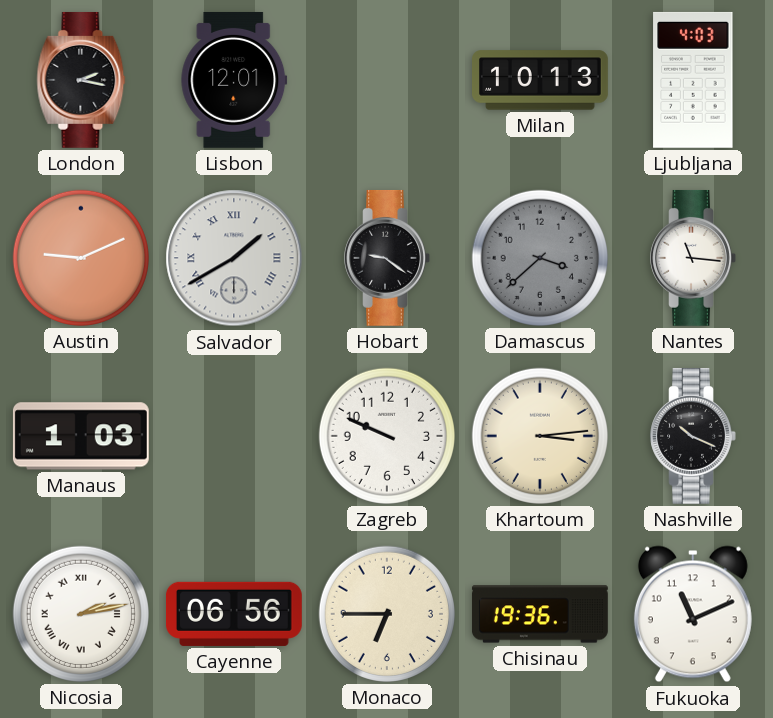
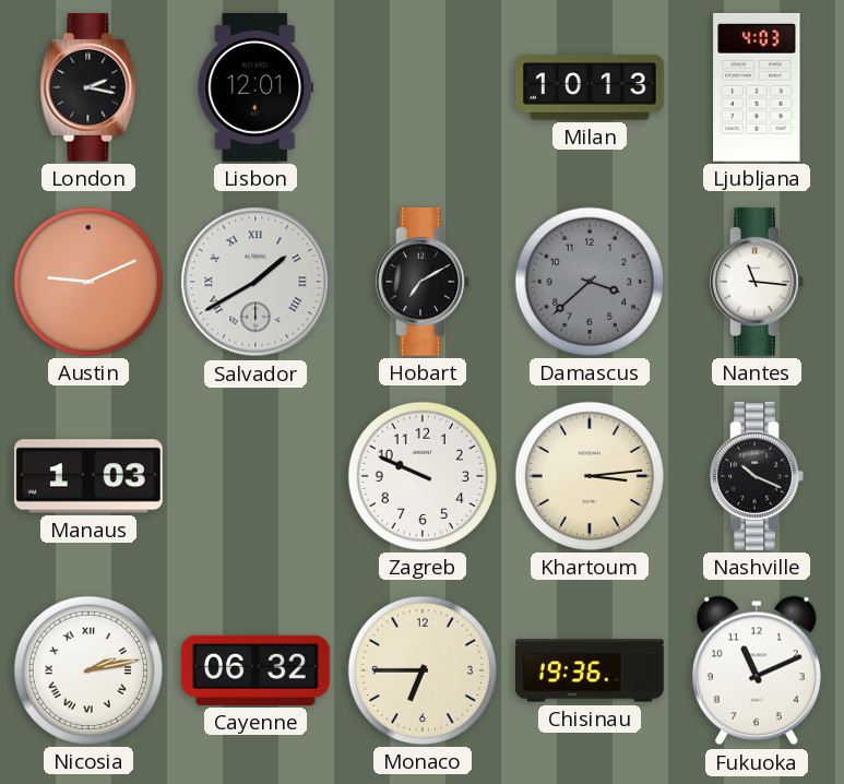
Hobart: 9:21 -> 7:10 (423, 282)
Cayenne: 06:56 -> 06:32 (255, 670)
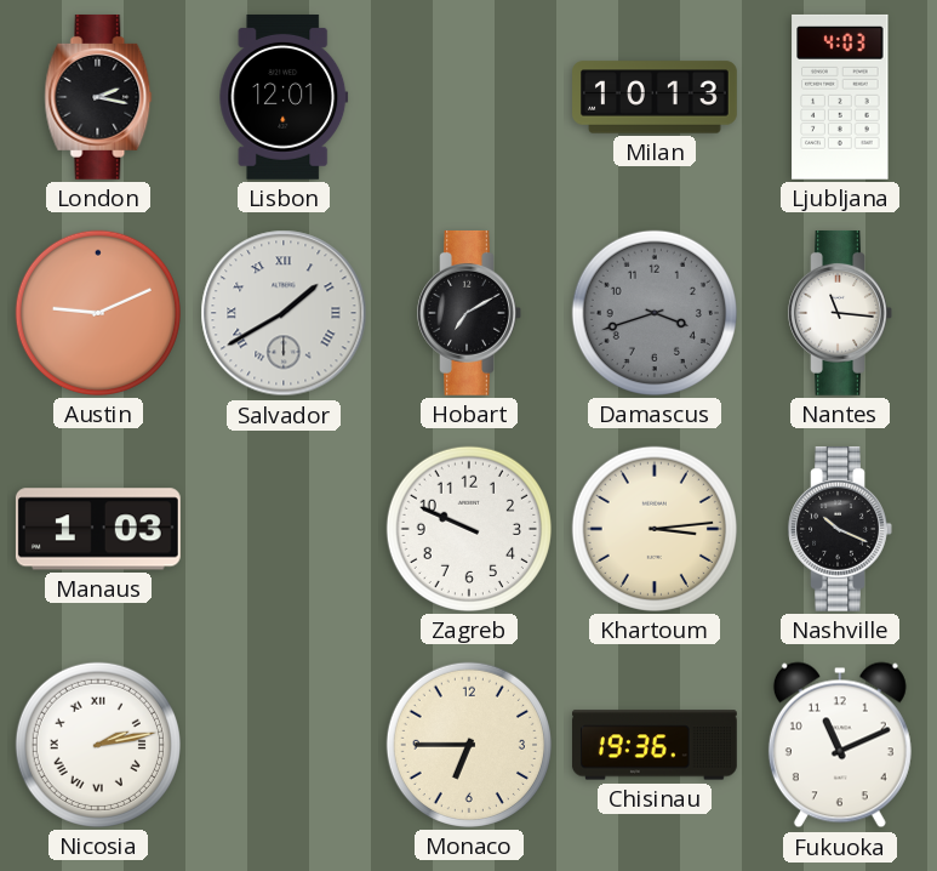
Damascus: 3:38 -> 3:42 (655, 313)
Cayenne: 06:32 -> none (255, 670)
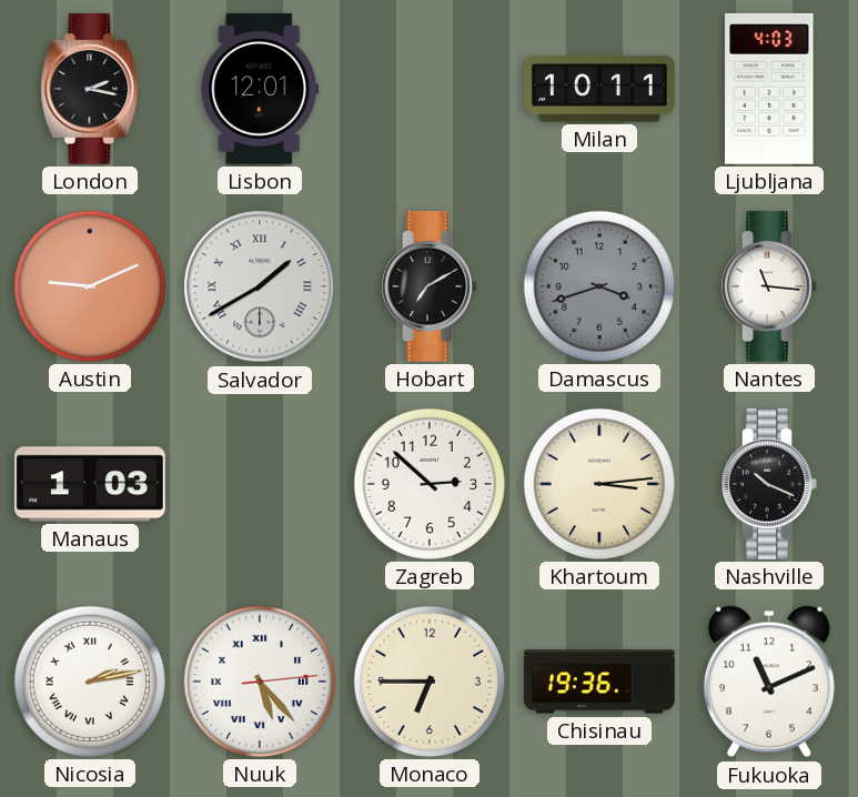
Milan: 10:13 -> 10:11 (600, 89)
Zagreb: 9:49 -> 2:52 (430, 484)
Nuuk: none -> 5:23 (260, 682)
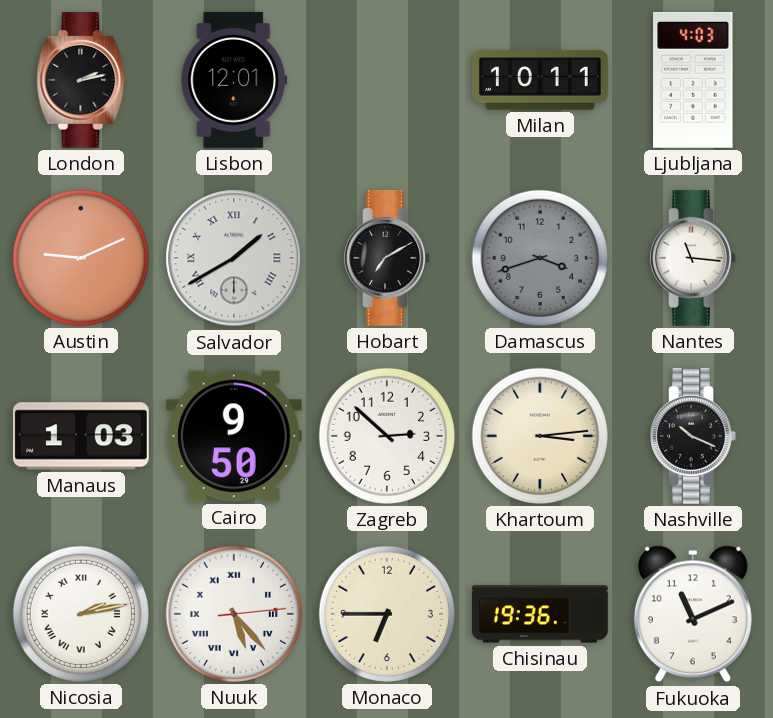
London: 2:17 -> 2:13 (81, 80)
Cairo: none -> 9:50 (234, 436)
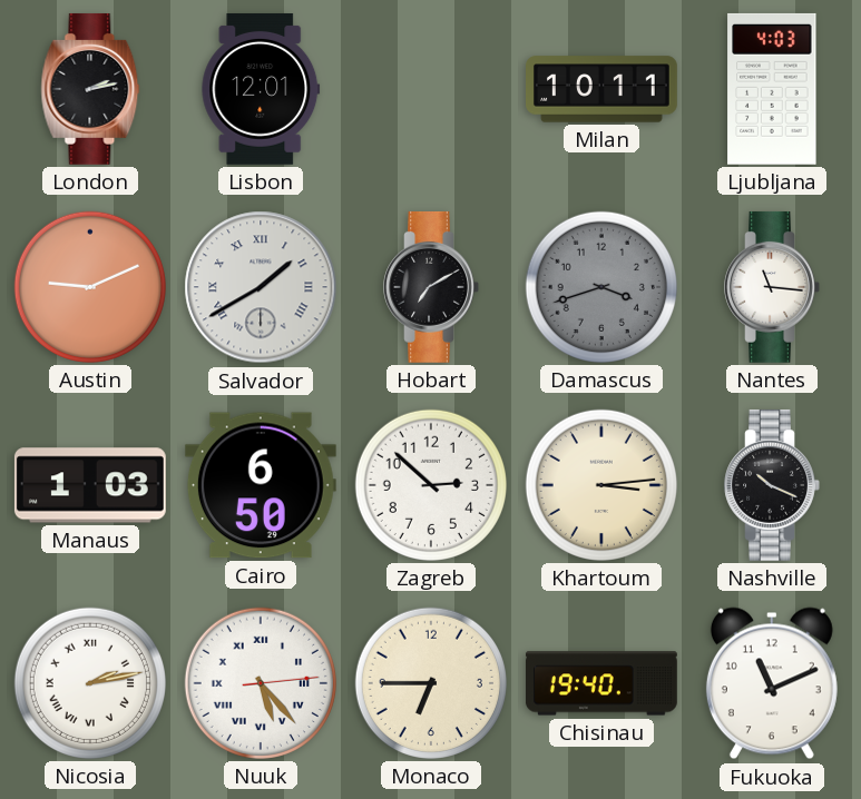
Cairo: 9:50 -> 6:50 (261, 485)
Chisinau: 19:36 -> 19:40 (601, 683)
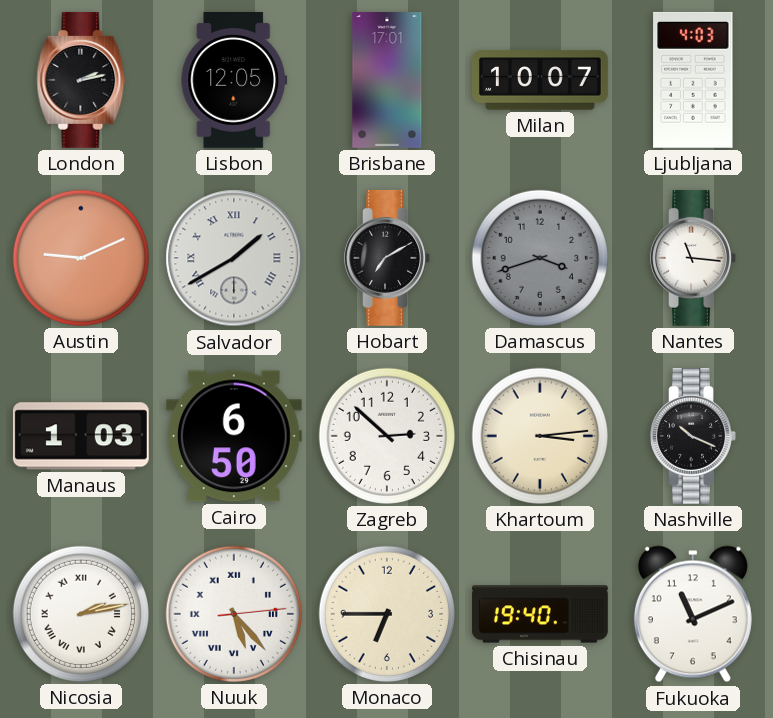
Lisbon: 12:01 -> 12:05 (234, 80)
Brisbane: none -> 17:01 (387, 81)
Milan: 10:11 -> 10:07 (541, 80)
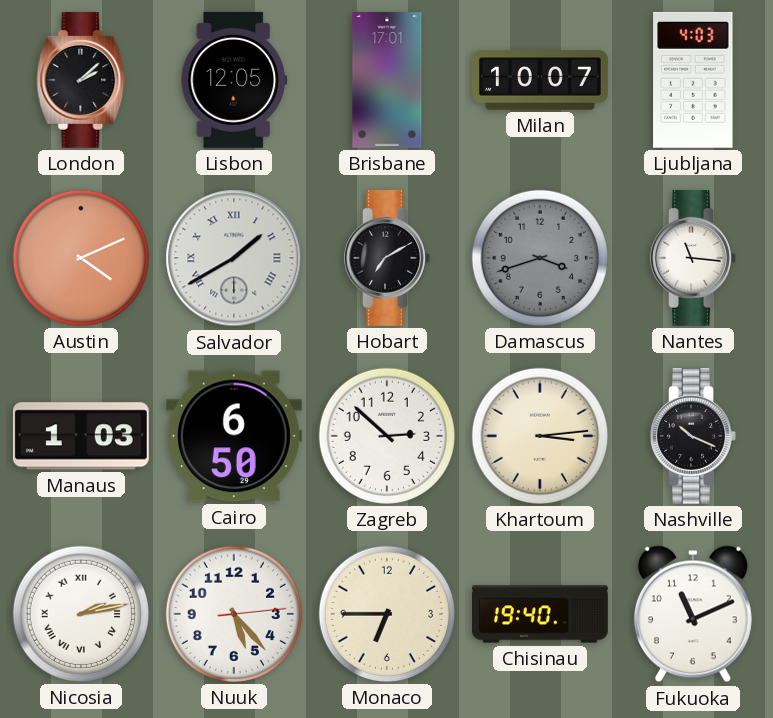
London: 2:13 -> 2:08 (81, 80)
Austin: 9:11 -> 4:11 (81, 258)
Nuuk numerals: Roman -> Arabic (234, 614)
